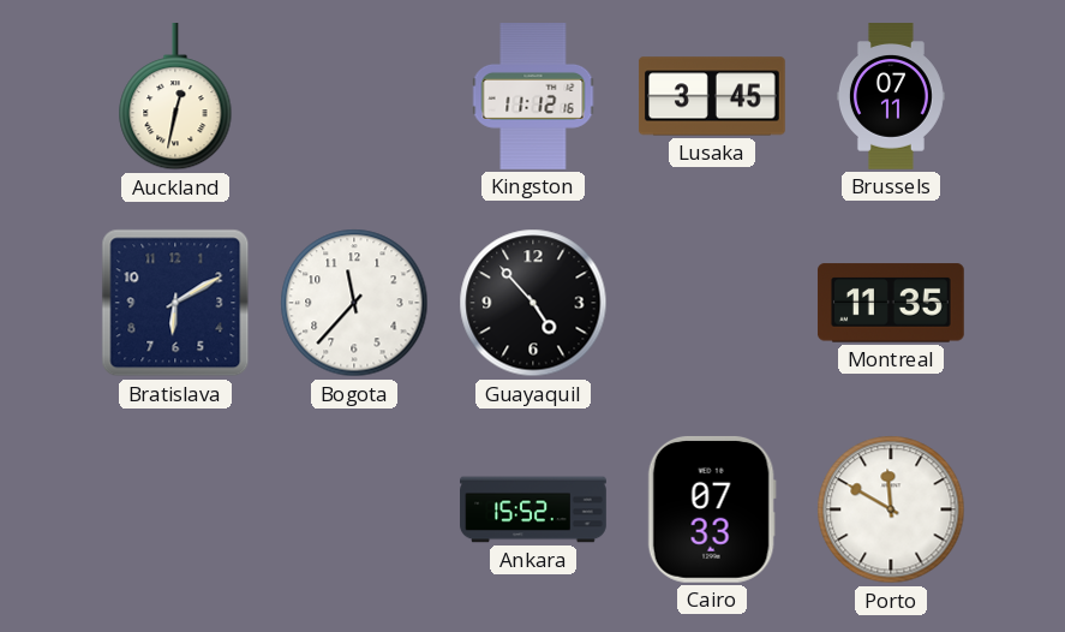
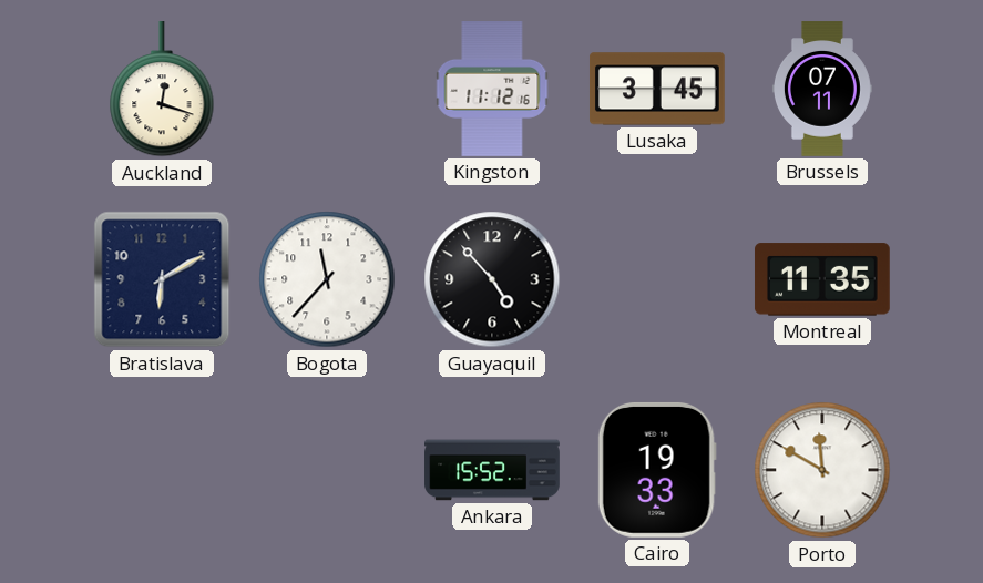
Auckland: 12:32 -> 12:18 (162, 89)
Cairo: 07:33 -> 19:33 (657, 470)
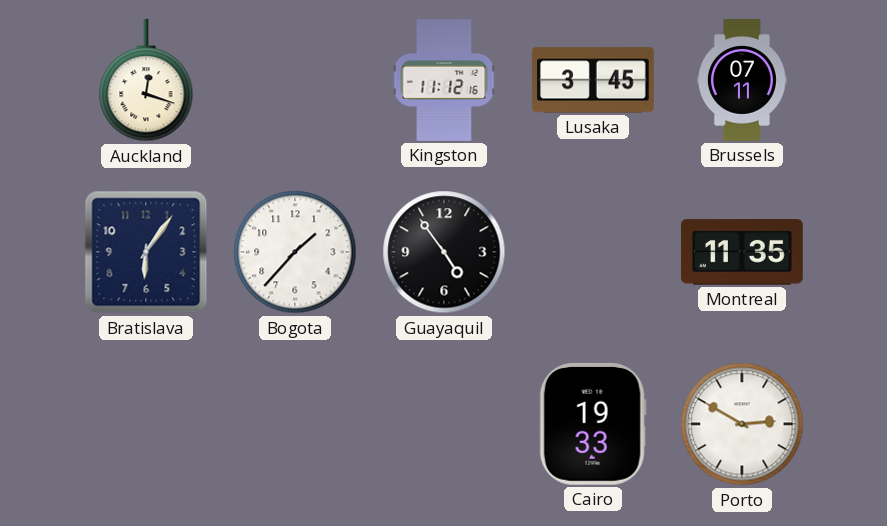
Bratislava: 6:10 -> 6:06 (146, 252)
Bogota: 11:37 -> 1:37 (295, 252)
Guayaquil: 4:53 -> 4:54 (444, 252)
Ankara: 15:52 -> none (492, 470)
Porto: 11:50 -> 2:50 (742, 424)
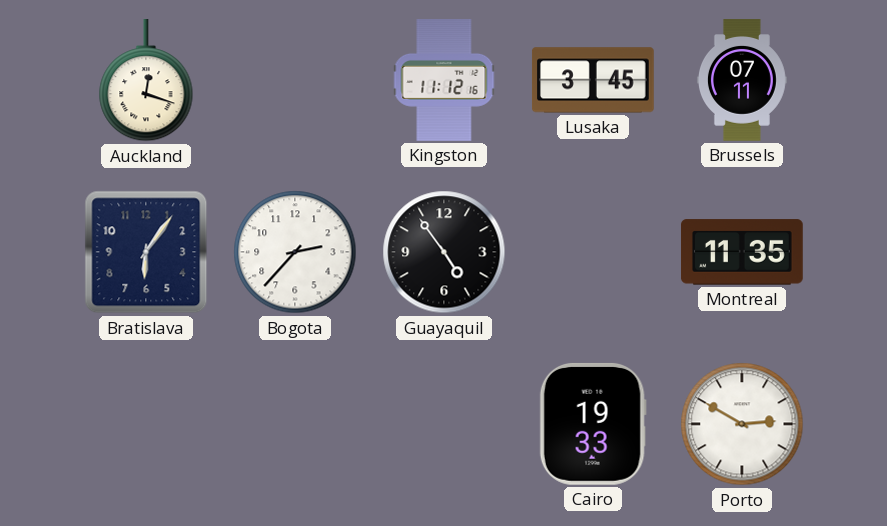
Bogota: 1:37 -> 2:37 (295, 252)
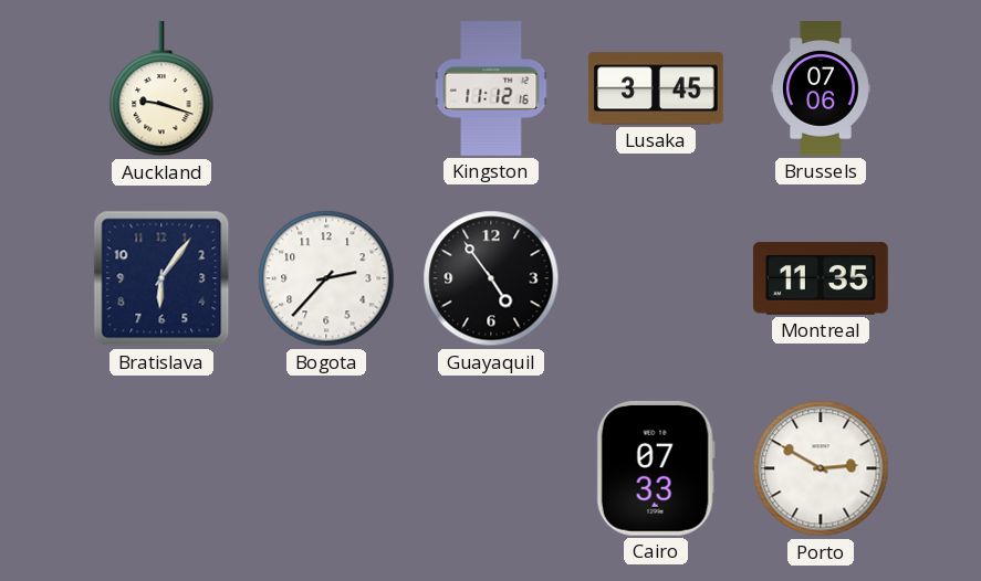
Auckland: 12:18 -> 9:18 (161, 88)
Brussels: 07:11 -> 07:06 (821, 88)
Cairo: 19:33 -> 07:33 (656, 468)
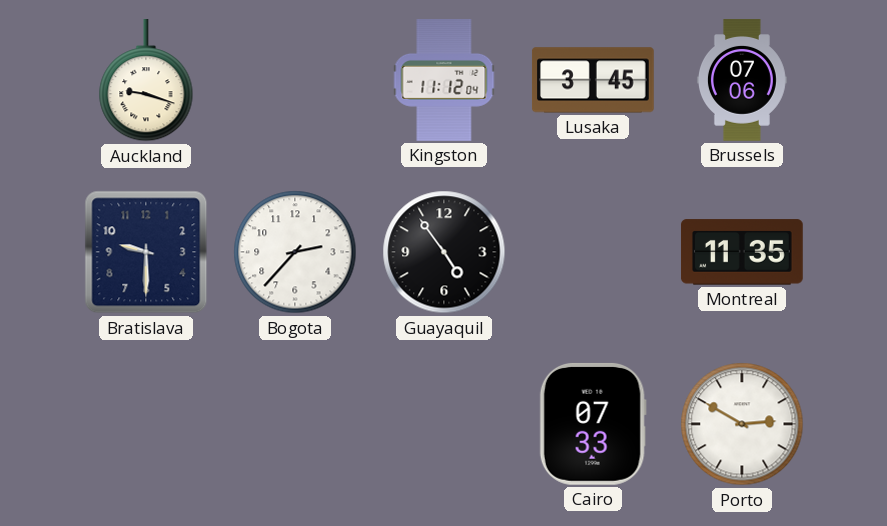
Kingston: 11:12:16 -> 11:12:04 (444, 81)
Bratislava: 6:06 -> 9:30 (146, 252)
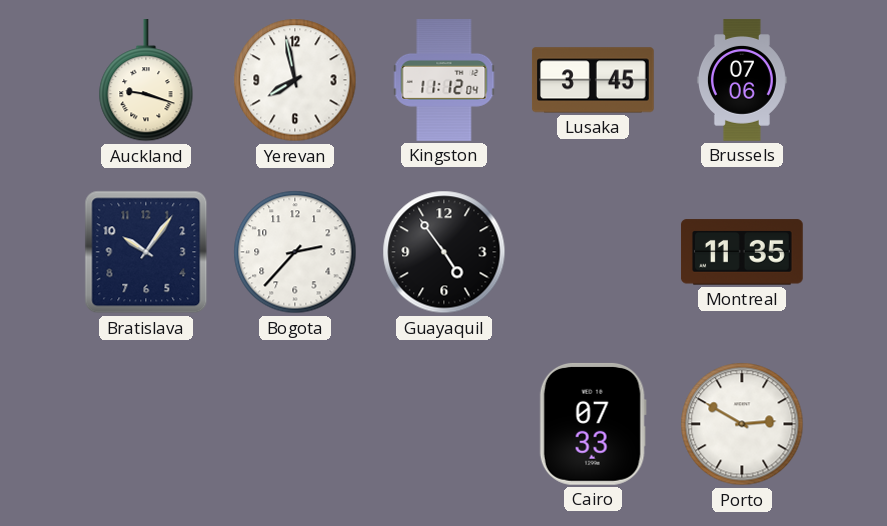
Yerevan: none -> 7:58 (295, 80)
Bratislava: 9:30 -> 10:06 (146, 252)
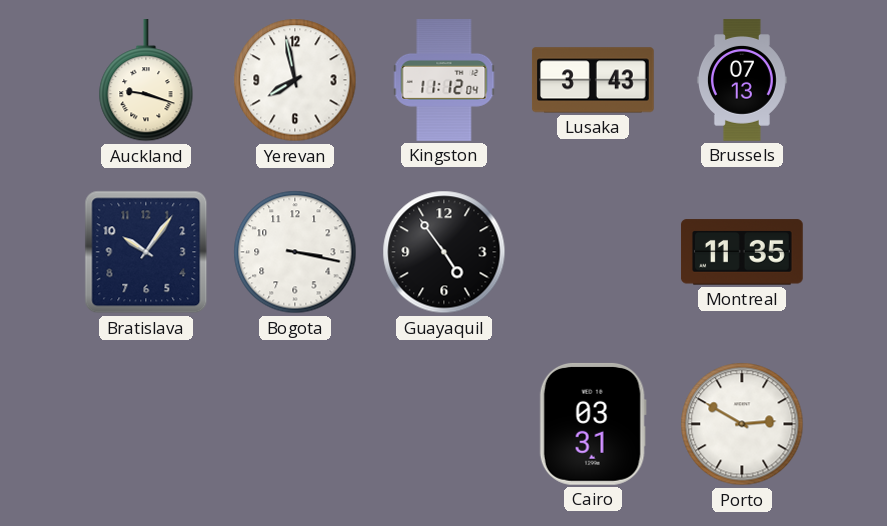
Lusaka: 3:45 -> 3:43 (593, 80)
Brussels: 07:06 -> 07:13 (742, 80)
Bogota: 2:37 -> 3:17 (295, 252)
Cairo: 07:33 -> 03:31 (593, 424)
